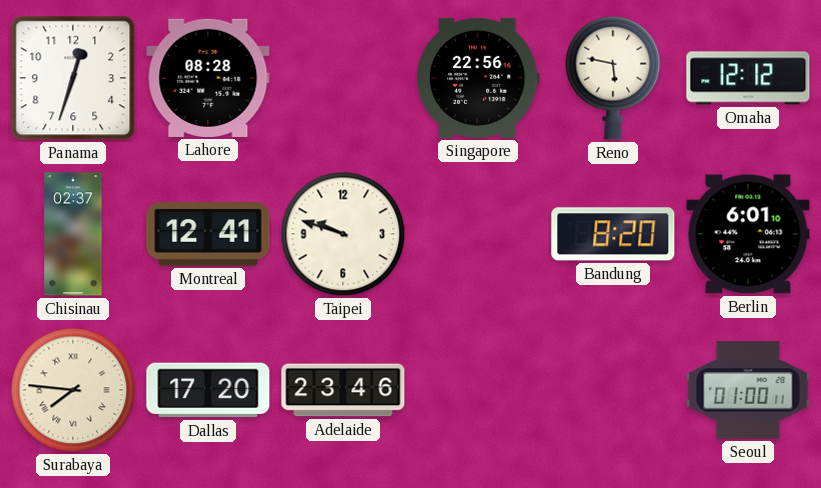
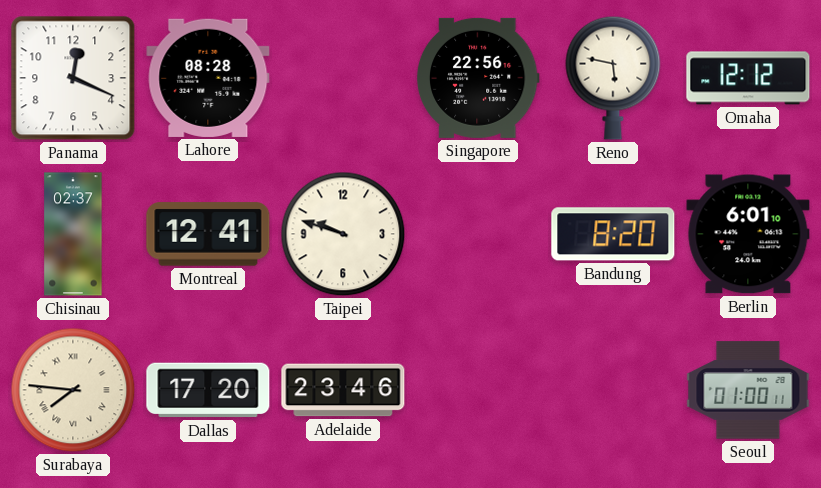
Panama: 12:33 -> 12:19 (73, 78)
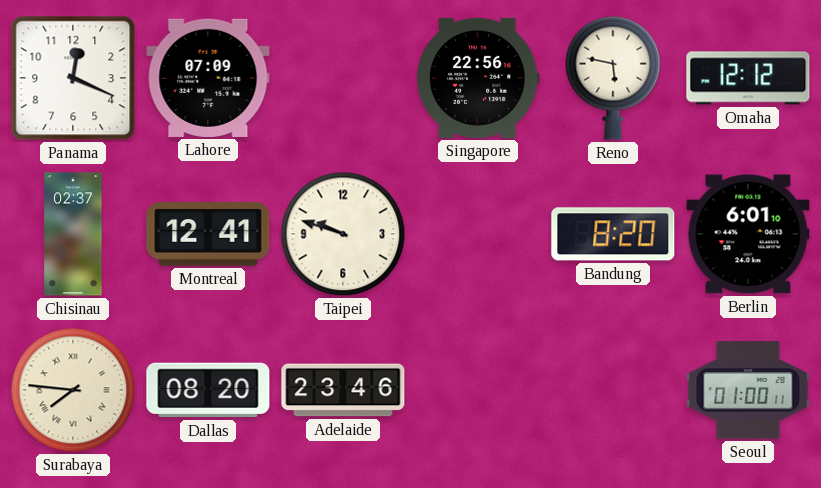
Lahore: 08:28 -> 07:09 (208, 78)
Dallas: 17:20 -> 08:20 (208, 390)
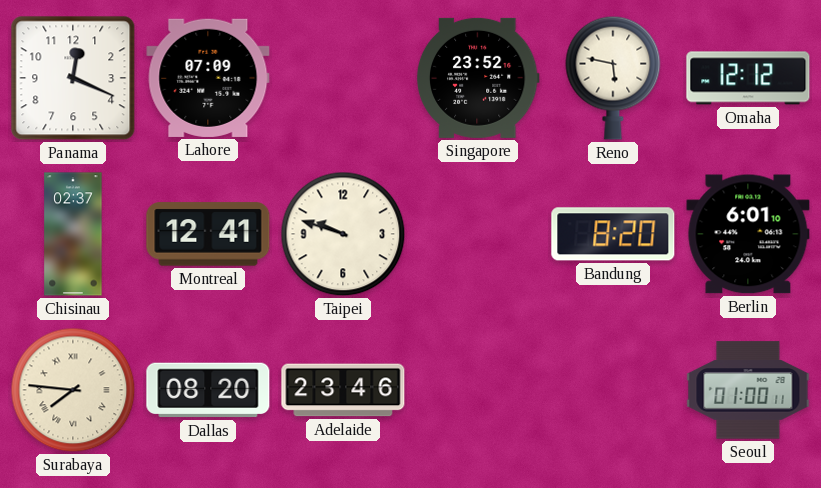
Singapore: 22:56 -> 23:52 (478, 78)
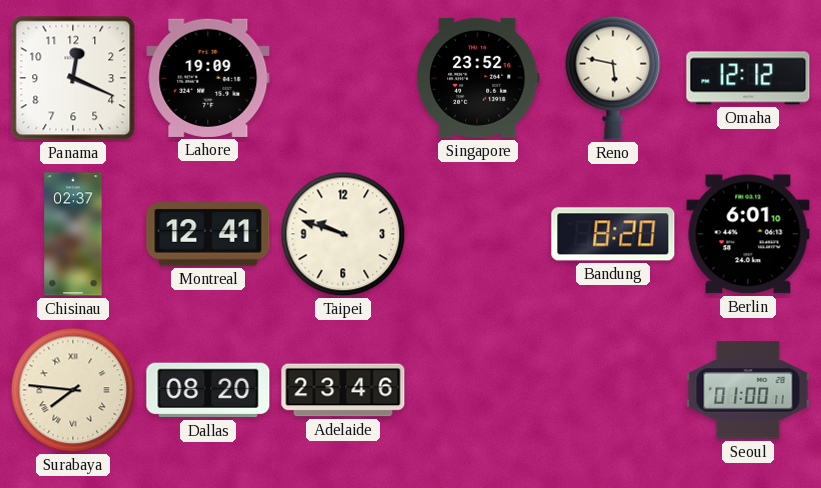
Lahore: 07:09 -> 19:09 (208, 78)
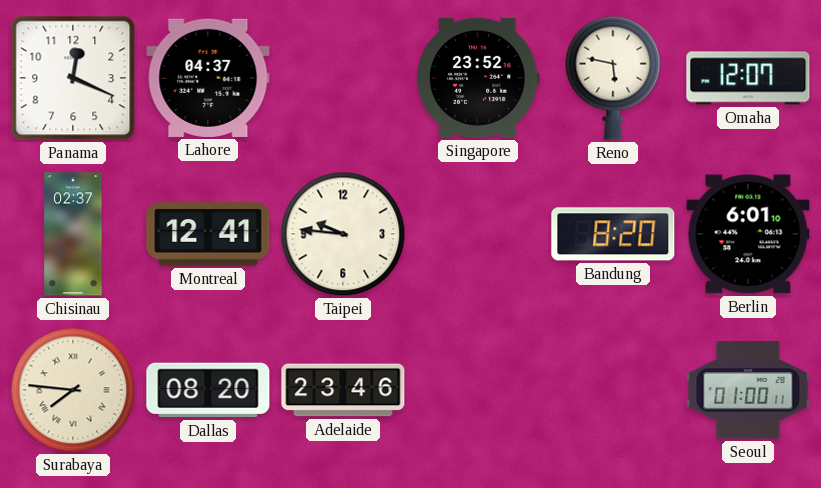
Lahore: 19:09 -> 04:37 (208, 78)
Omaha: 12:12 -> 12:07 (748, 78)
Taipei: 9:48 -> 9:46 (343, 234)
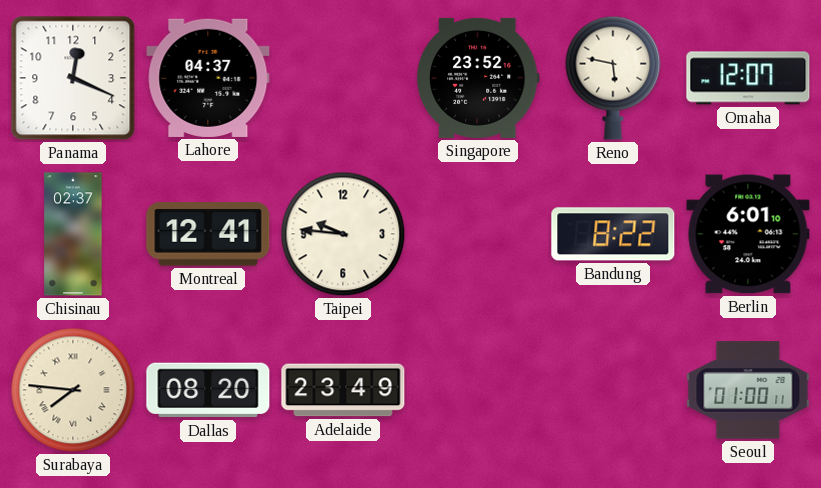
Bandung: 8:20 -> 8:22 (613, 234)
Adelaide: 23:46 -> 23:49 (343, 390)
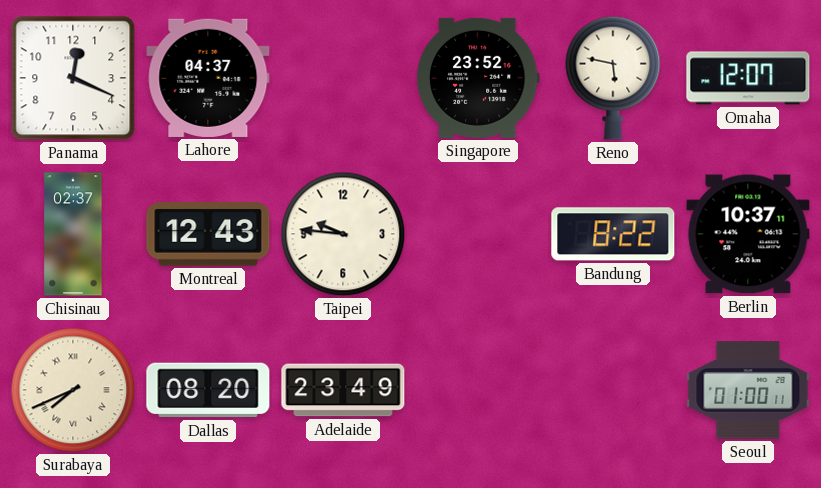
Montreal: 12:41 -> 12:43 (208, 234)
Berlin: 6:01 -> 10:37 (748, 234)
Surabaya: 7:46 -> 7:41 (73, 390)
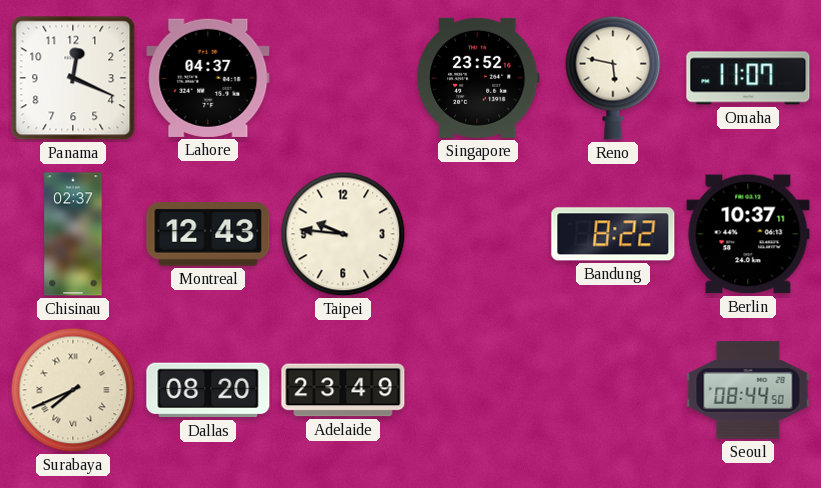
Omaha: 12:07 -> 11:07 (748, 78)
Seoul: 01:00 -> 08:44 (748, 390)
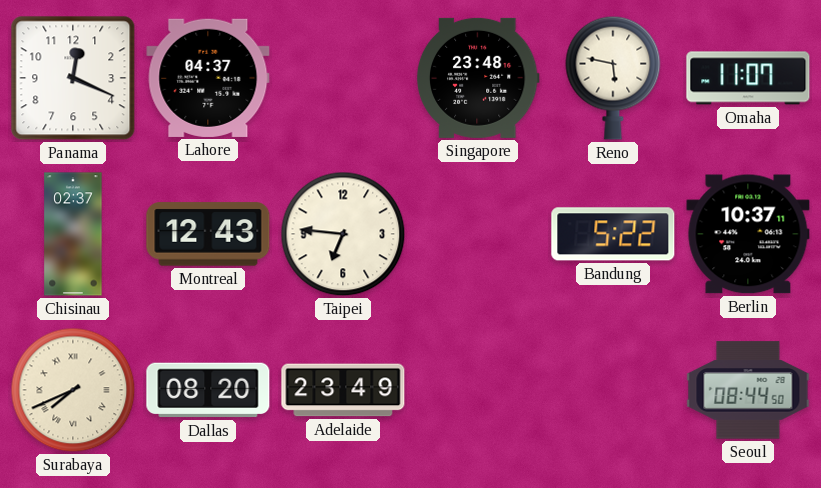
Singapore: 23:52 -> 23:48 (478, 78)
Taipei: 9:46 -> 6:46 (343, 234)
Bandung: 8:22 -> 5:22 (613, 234)
